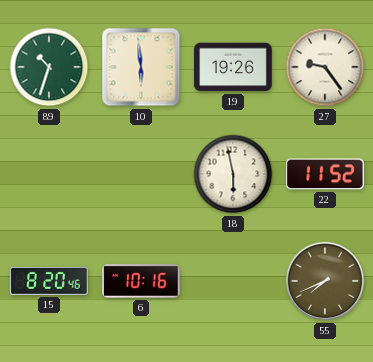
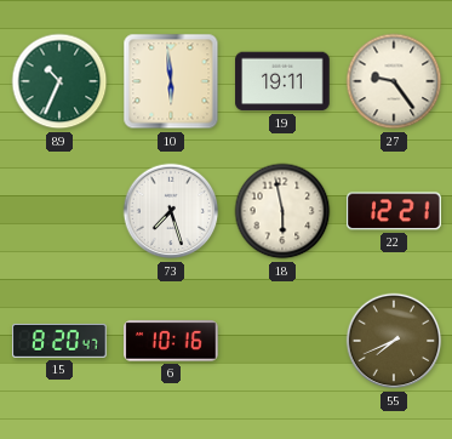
89: 10:33 -> 10:34 (59, 81)
19: 19:26 -> 19:11 (282, 81)
73: none -> 7:27 (171, 211)
22: 11:52 -> 12:21 (394, 211)
15: 8:20:46 -> 8:20:47 (59, 341)
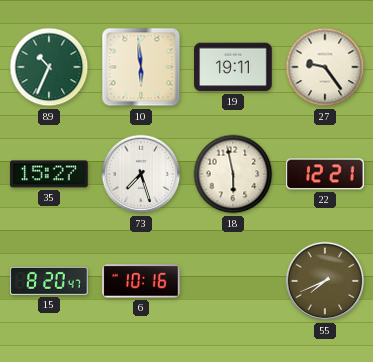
35: none -> 15:27 (49, 174)
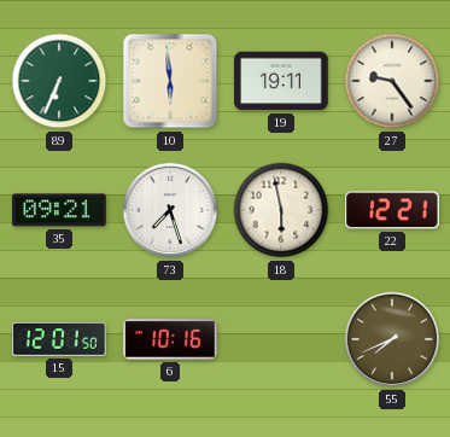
89: 10:34 -> 6:34 (59, 81)
35: 15:27 -> 09:21 (59, 210)
15: 8:20 -> 12:01 (59, 339)
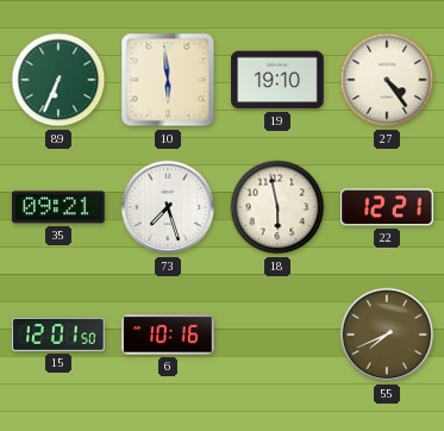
19: 19:11 -> 19:10 (277, 80)
27: 9:24 -> 4:24 (387, 80)
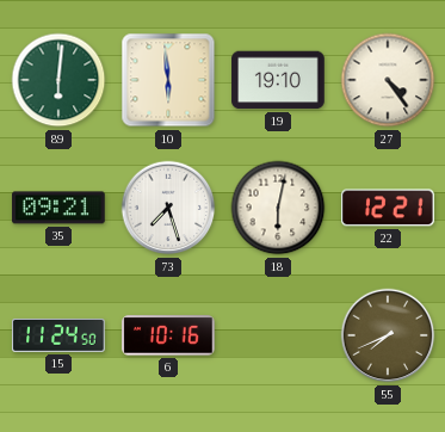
89: 6:34 -> 6:01 (58, 80)
18: 5:58 -> 6:02 (278, 208)
15: 12:01 -> 11:24 (58, 335)
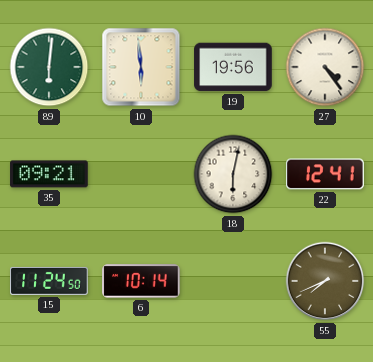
19: 19:10 -> 19:56 (233, 67)
73: 7:27 -> none (168, 208)
22: 12:21 -> 12:41 (325, 174)
6: 10:16 -> 10:14 (141, 281)
